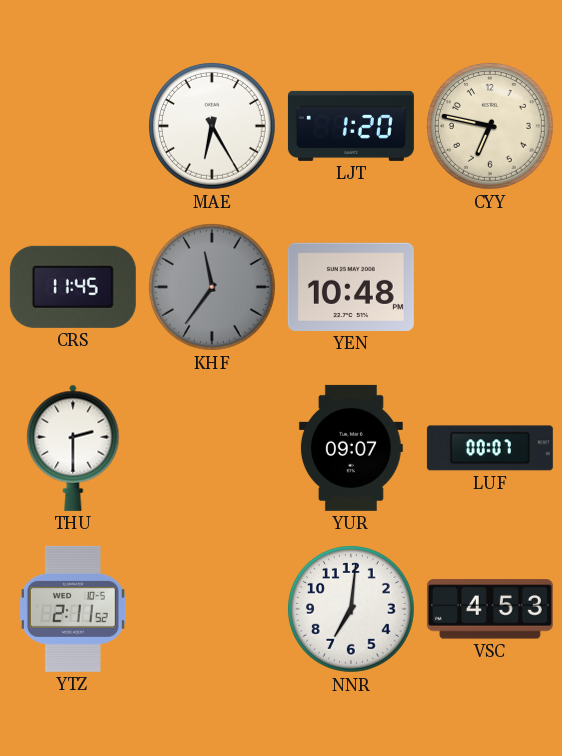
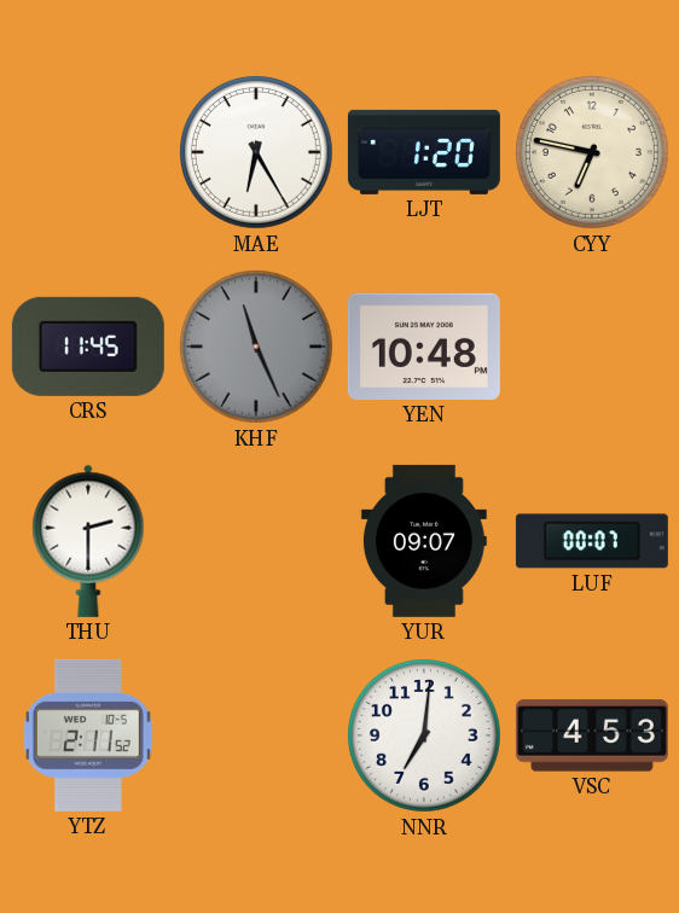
KHF: 11:36 -> 11:26 (257, 348)
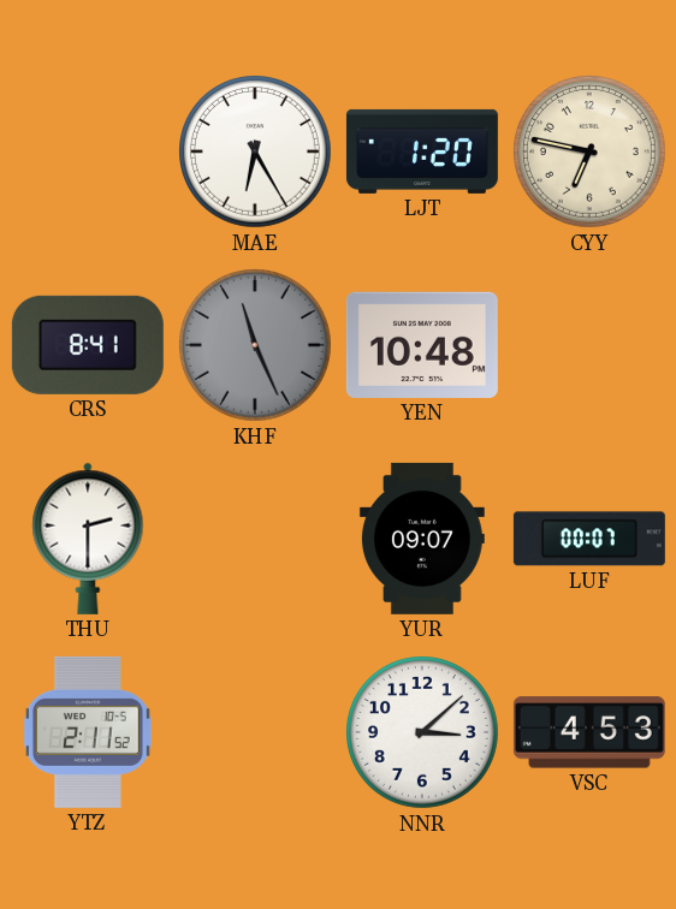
CRS: 11:45 -> 8:41 (88, 345)
NNR: 7:01 -> 3:08 (423, 733)
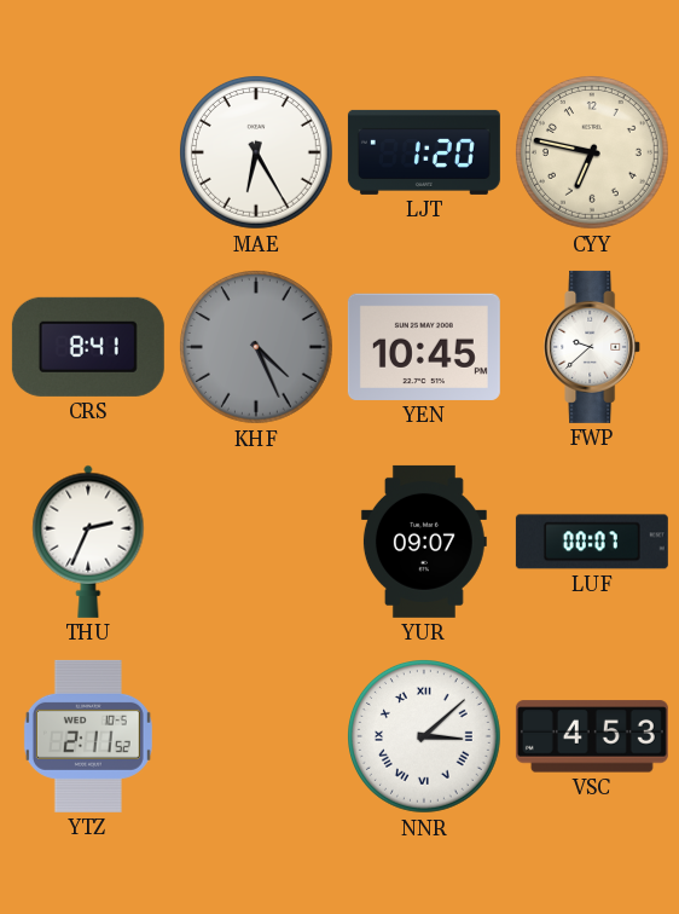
KHF: 11:26 -> 4:26 (257, 348)
YEN: 10:48 -> 10:45 (424, 347)
FWP: none -> 9:38 (593, 347)
THU: 2:30 -> 2:34 (88, 542)
NNR numerals: Arabic -> Roman (425, 737)
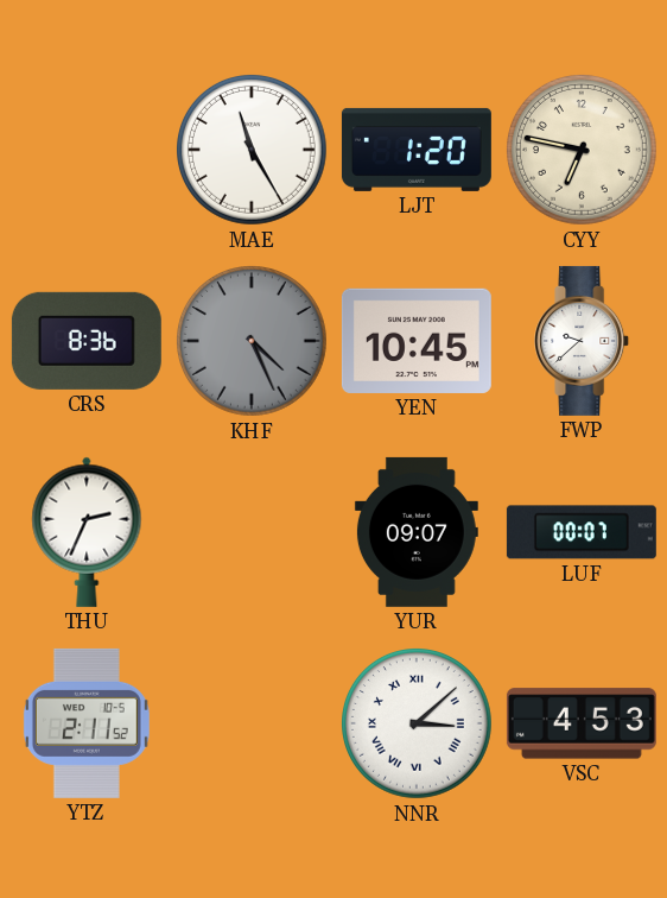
MAE: 6:25 -> 11:25 (253, 151)
CRS: 8:41 -> 8:36 (87, 341)
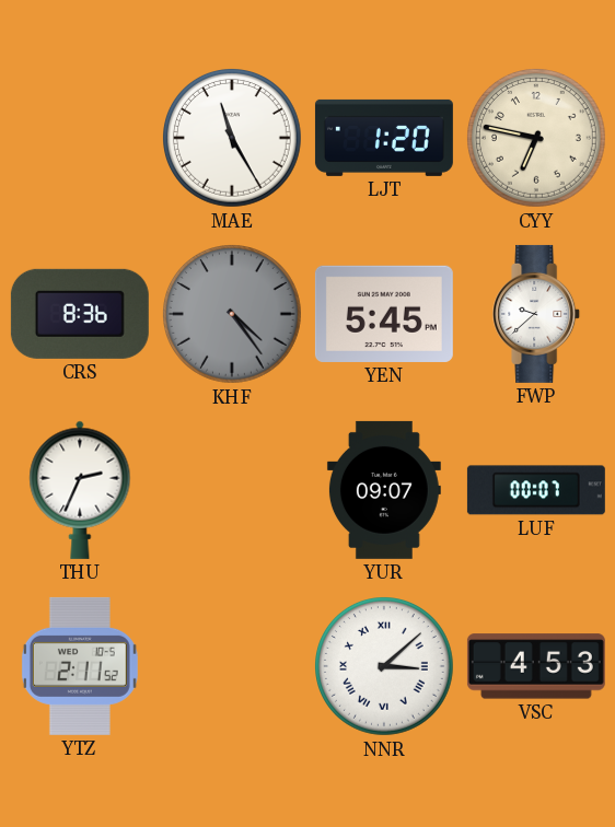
KHF: 4:26 -> 4:24 (233, 315)
YEN: 10:45 -> 5:45 (384, 314)
